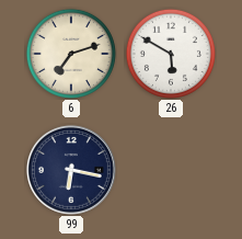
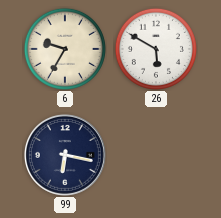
6: 7:12 -> 9:35 (65, 49)
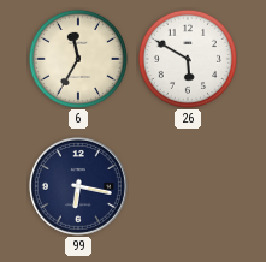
6: 9:35 -> 11:35 (78, 59)
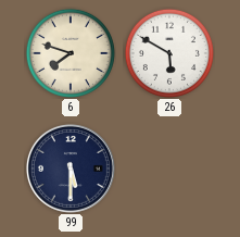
6: 11:35 -> 7:48 (71, 53)
99: 6:17 -> 5:30 (71, 169)
